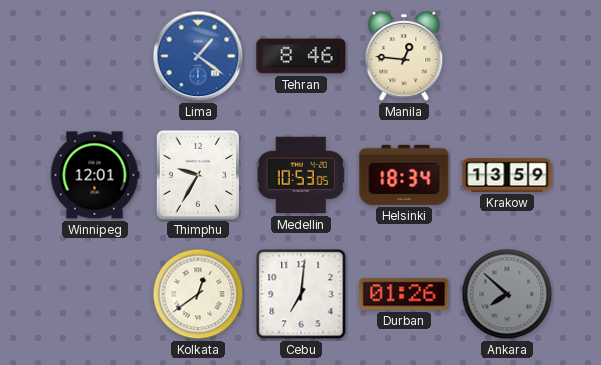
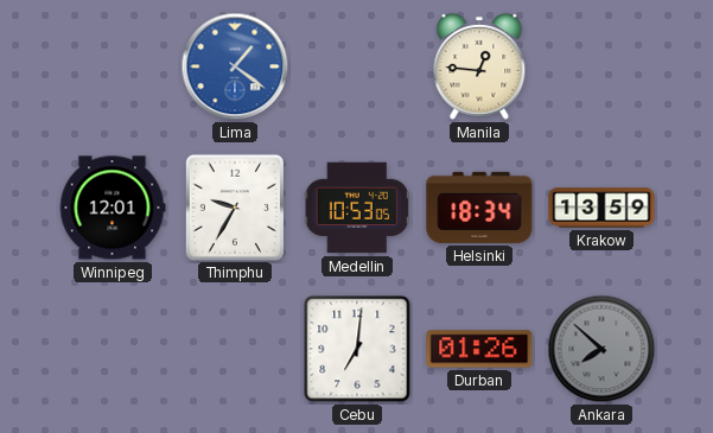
Tehran: 8:46 -> none (301, 56)
Kolkata: 12:39 -> none (198, 294)
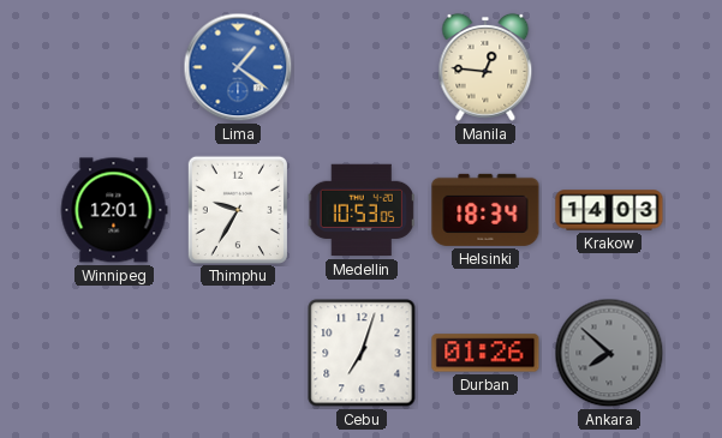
Krakow: 13:59 -> 14:03 (609, 210)
Cebu: 7:01 -> 7:03 (362, 353)
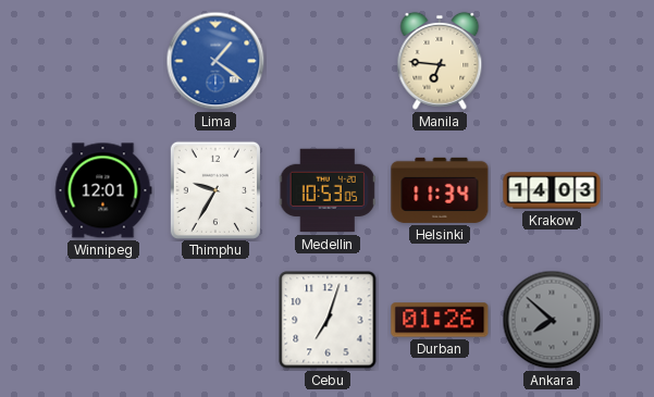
Manila: 12:46 -> 6:46 (440, 61)
Helsinki: 18:34 -> 11:34 (440, 190)
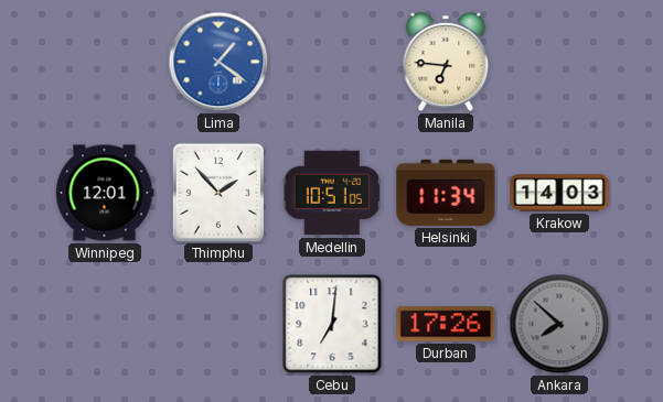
Thimphu: 9:35 -> 1:53 (218, 192)
Medellin: 10:53 -> 10:51 (332, 193)
Cebu: 7:03 -> 7:01 (332, 324)
Durban: 01:26 -> 17:26 (446, 324)
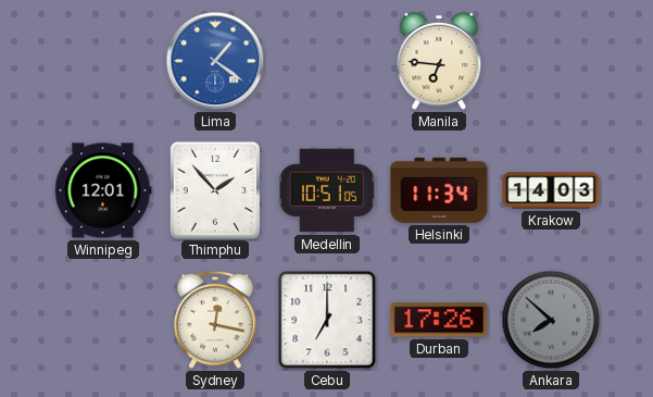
Sydney: none -> 12:17 (215, 320)
Cebu: 7:01 -> 7:00 (327, 320)
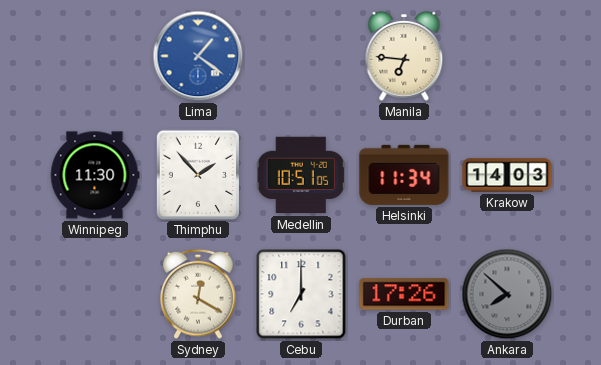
Winnipeg: 12:01 -> 11:30 (95, 175)
Sydney: 12:17 -> 12:20 (198, 294)
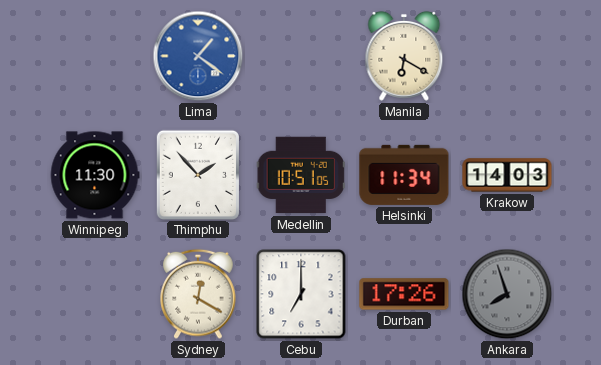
Manila: 6:46 -> 6:20 (404, 56)
Ankara: 7:52 -> 7:57 (507, 294)
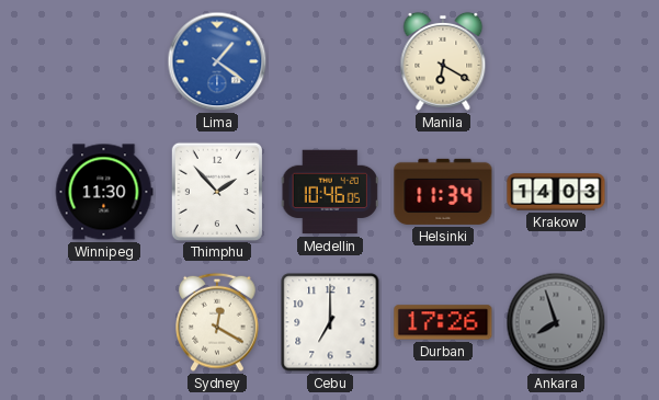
Medellin: 10:51 -> 10:46 (330, 192)
